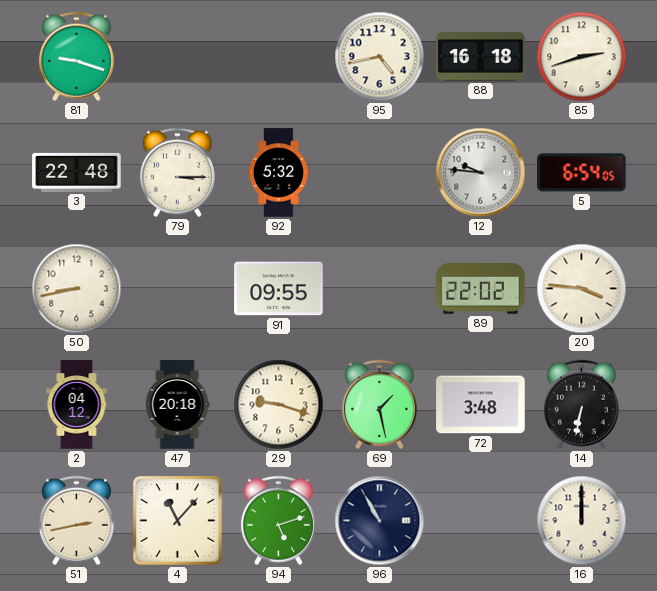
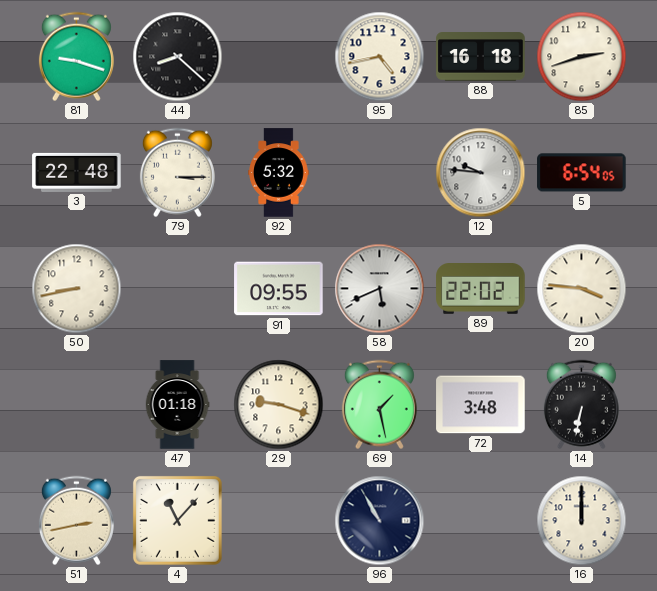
44: none -> 8:22 (178, 57)
58: none -> 5:41 (380, 289)
2: 04:12 -> none (77, 405)
47: 20:18 -> 01:18 (177, 405)
94: 5:12 -> none (278, 521)
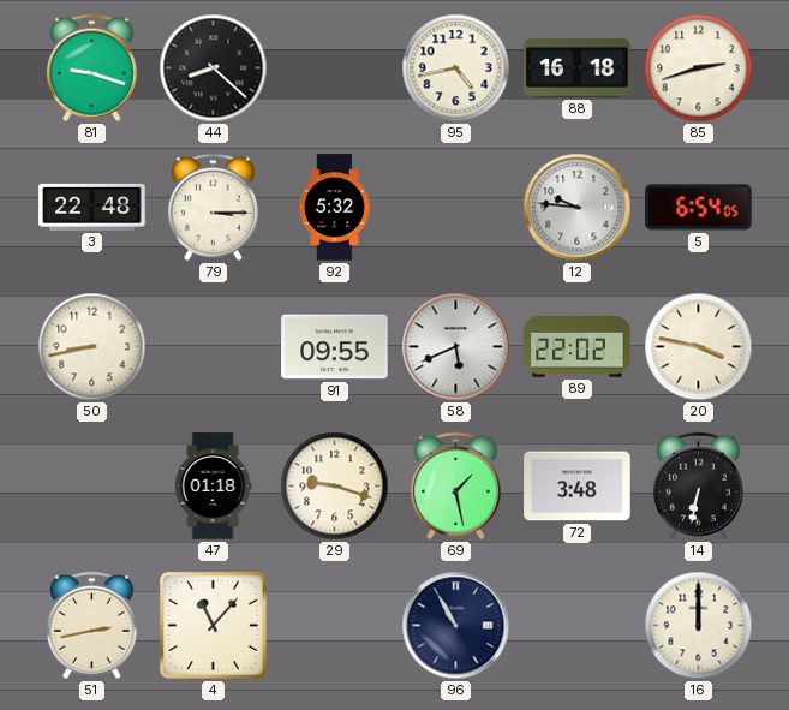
20: 3:46 -> 3:47 (699, 347)
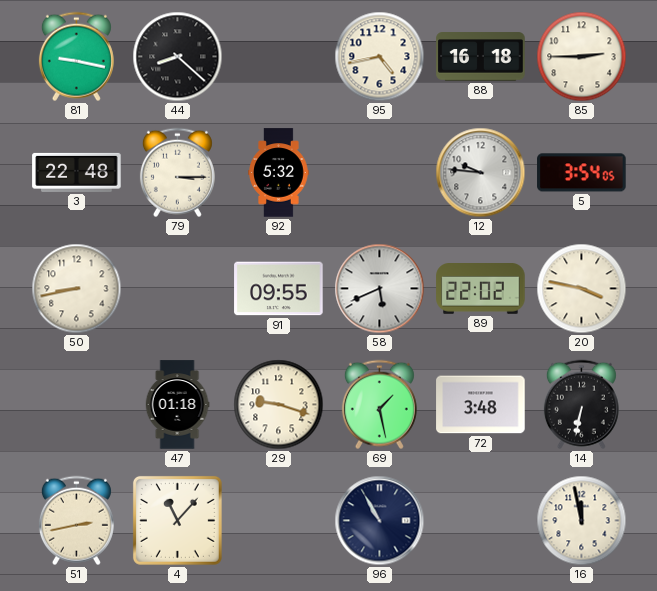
81: 9:18 -> 9:17 (76, 57)
85: 2:42 -> 2:45 (582, 57)
5: 6:54 -> 3:54 (582, 173)
16: 12:00 -> 11:58 (582, 521)
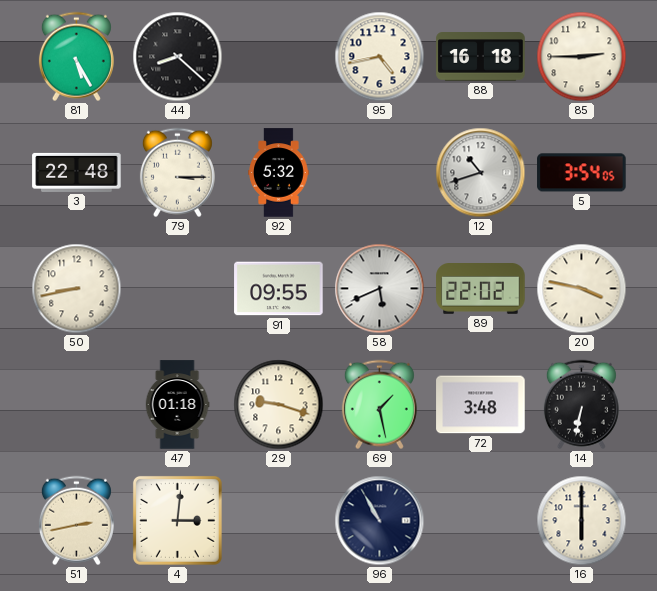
81: 9:17 -> 5:25 (76, 57)
12: 9:46 -> 10:42 (481, 173)
4: 11:07 -> 3:01 (177, 520)
16: 11:58 -> 6:00 (582, 521)
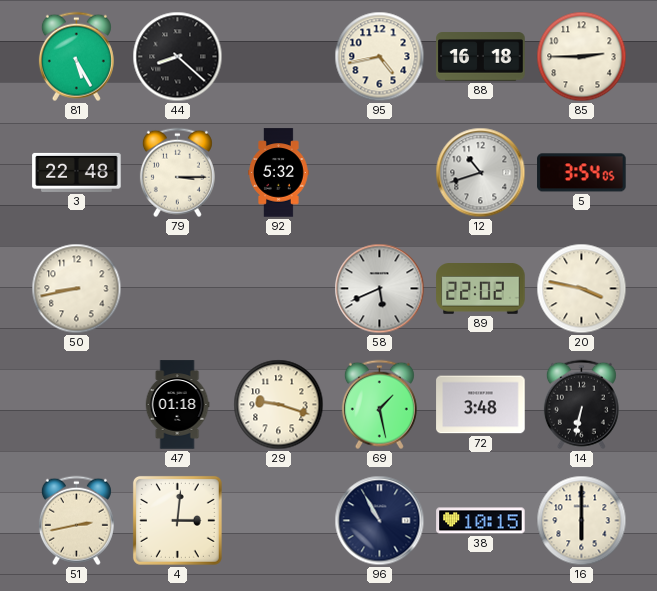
91: 09:55 -> none (279, 289)
38: none -> 10:15 (481, 521)
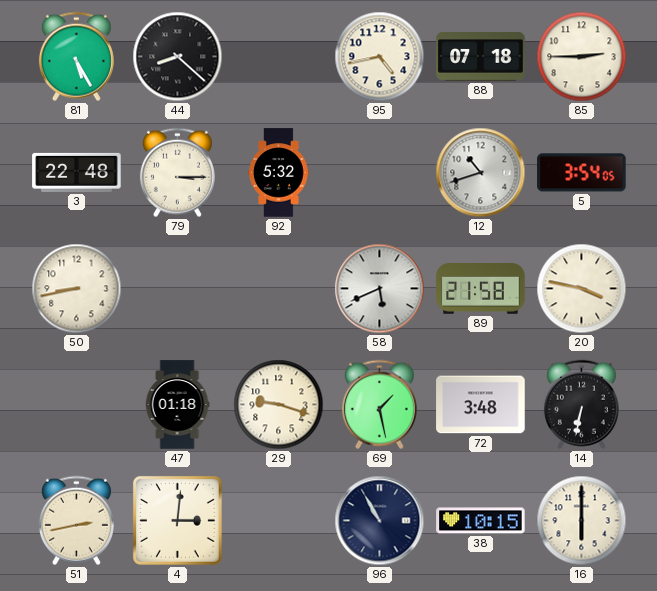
88: 16:18 -> 07:18 (481, 57)
89: 22:02 -> 21:58 (481, 289)
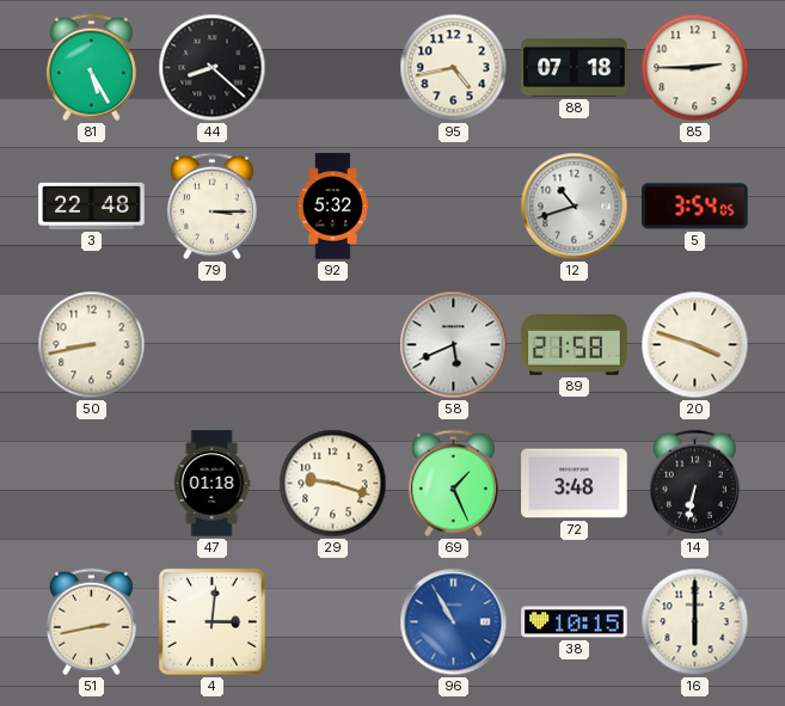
20: 3:47 -> 3:48 (695, 345)
69: 1:28 -> 1:26 (453, 484)
96 dial: navy -> blue (454, 622)
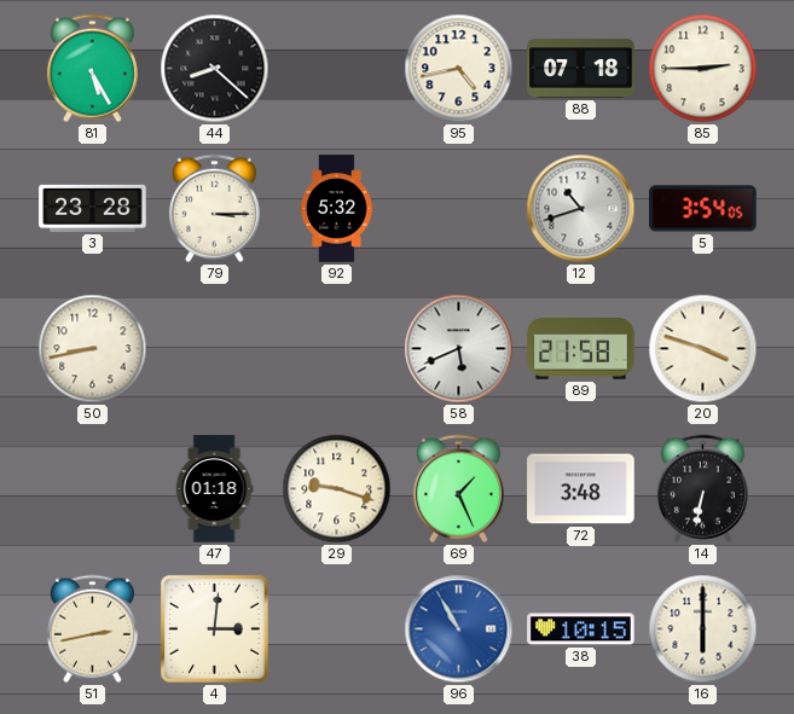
3: 22:48 -> 23:28 (93, 208)
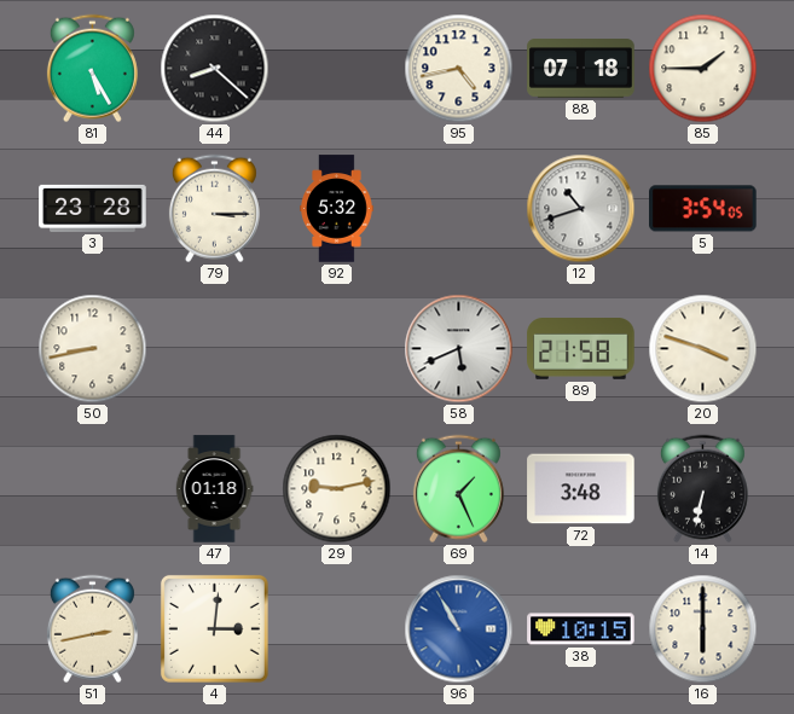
85: 2:45 -> 1:45 (703, 69)
29: 9:18 -> 9:13 (337, 489)
